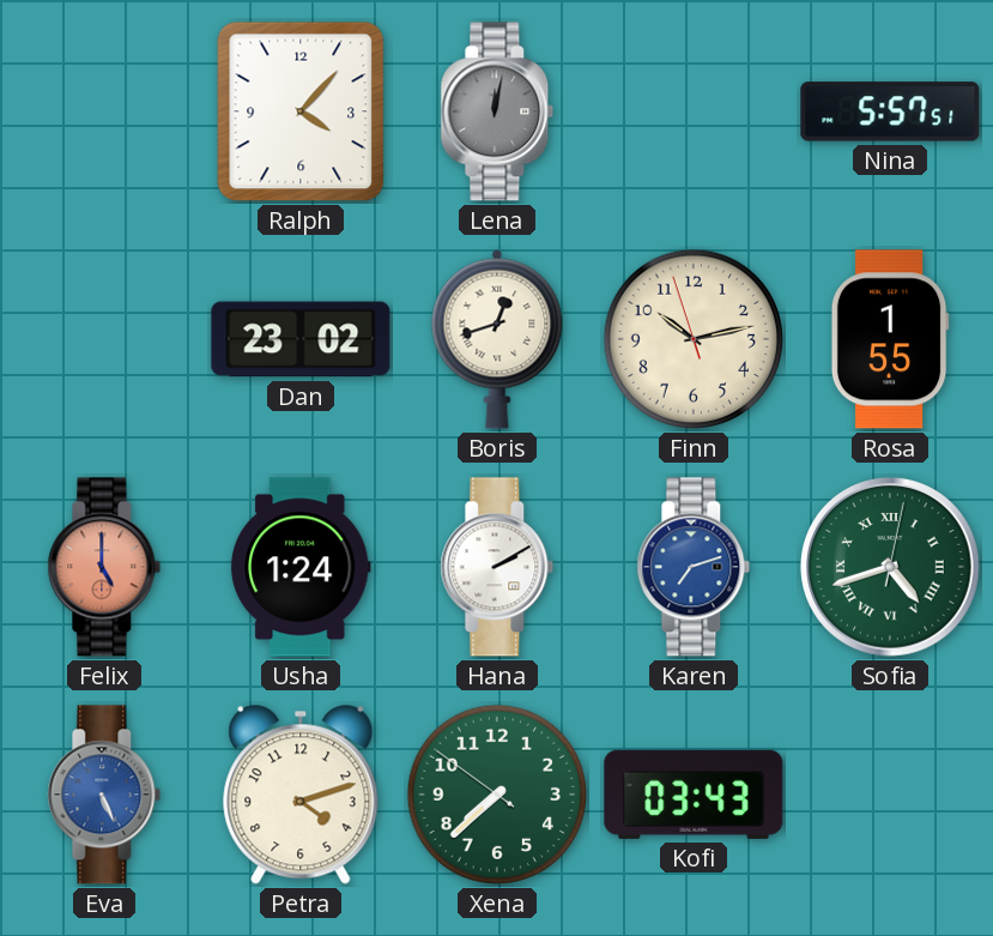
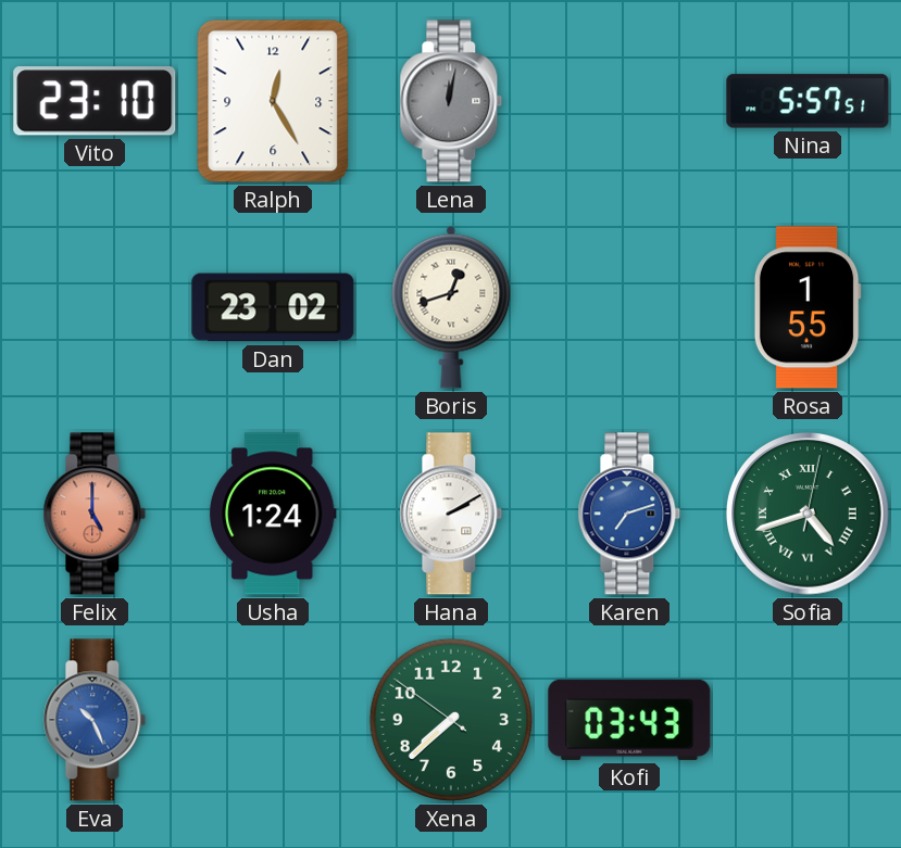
Vito: none -> 23:10 (95, 101)
Ralph: 4:07 -> 12:25 (273, 101)
Finn: 10:12 -> none (694, 339)
Eva: 5:26 -> 10:26 (95, 720)
Petra: 4:12 -> none (301, 795)
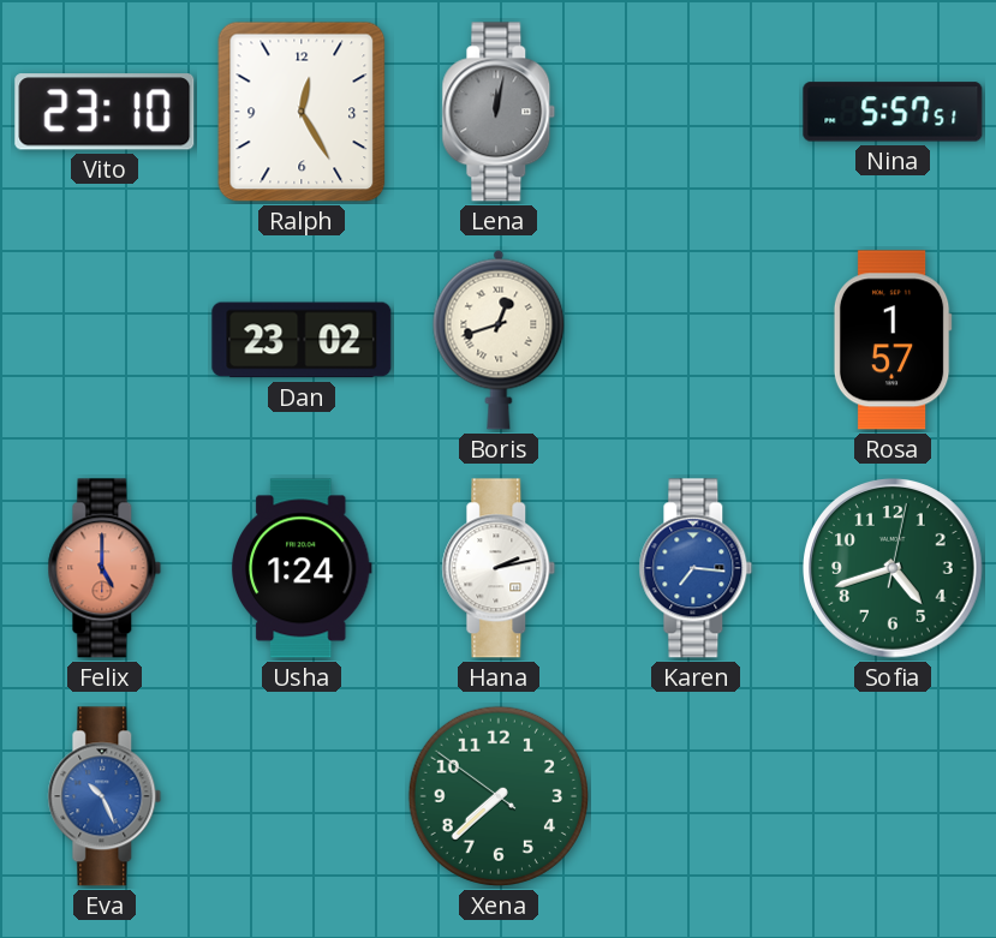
Rosa: 1:55 -> 1:57 (893, 340)
Hana: 2:10 -> 2:13 (499, 568)
Karen: 7:12 -> 7:16 (696, 568)
Sofia numerals: Roman -> Arabic (893, 568)
Kofi: 03:43 -> none (629, 720)
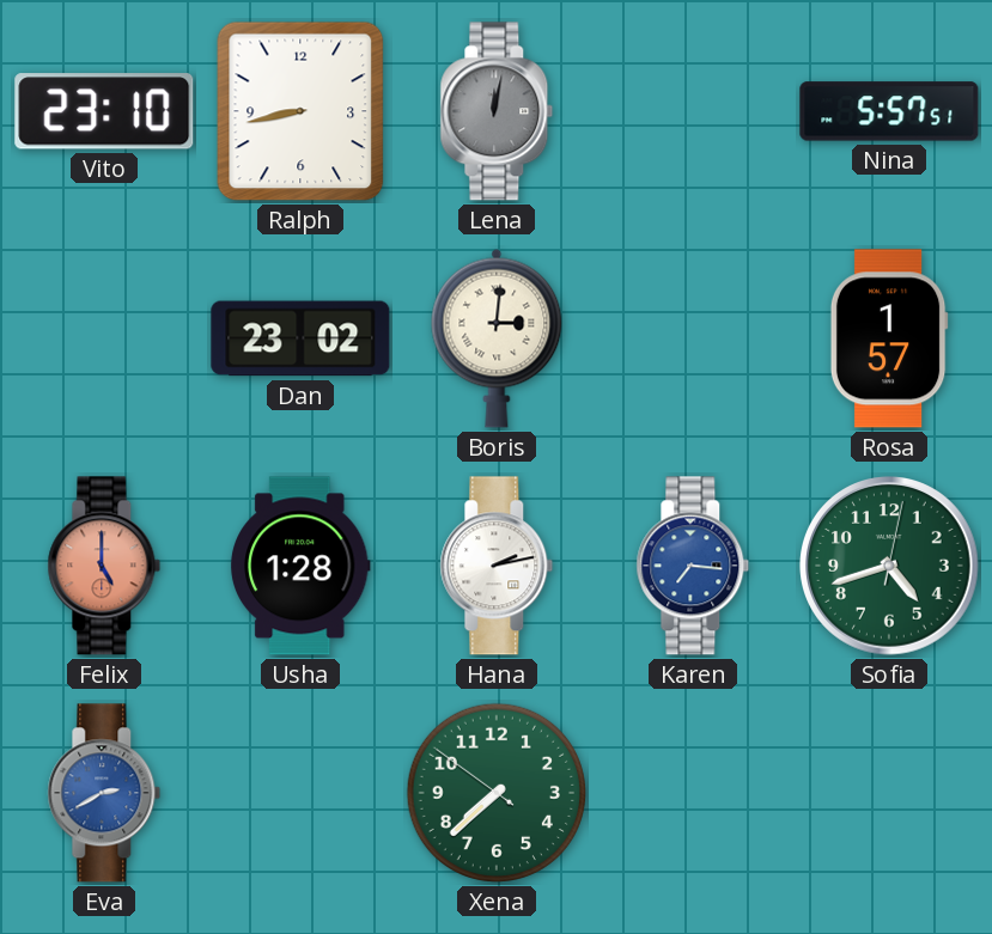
Ralph: 12:25 -> 8:43 (300, 111)
Boris: 12:42 -> 3:01 (497, 338)
Usha: 1:24 -> 1:28 (300, 566)
Eva: 10:26 -> 2:40 (104, 793)
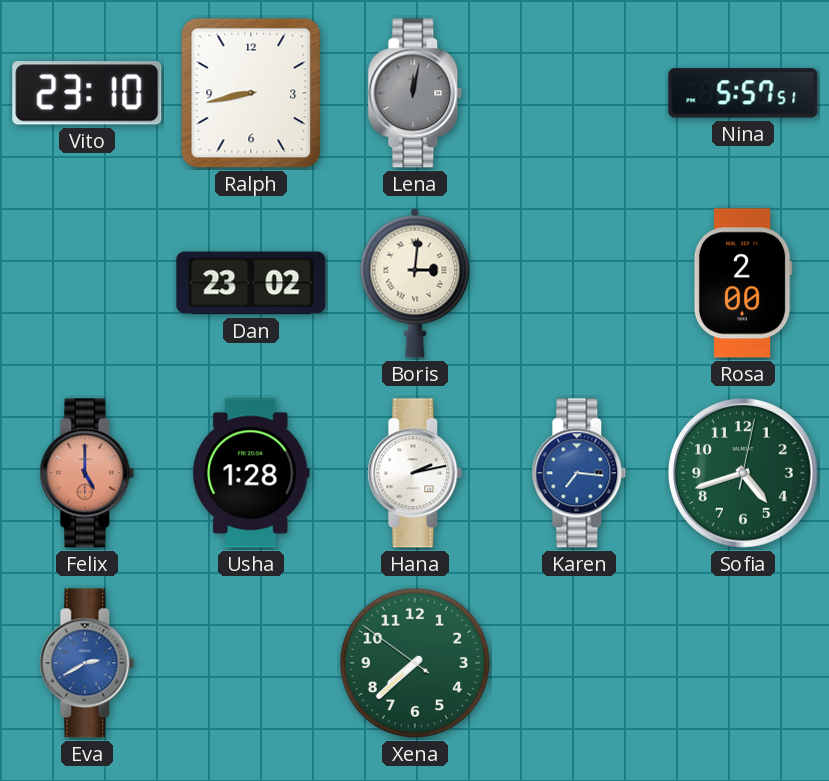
Rosa: 1:57 -> 2:00 (743, 283)
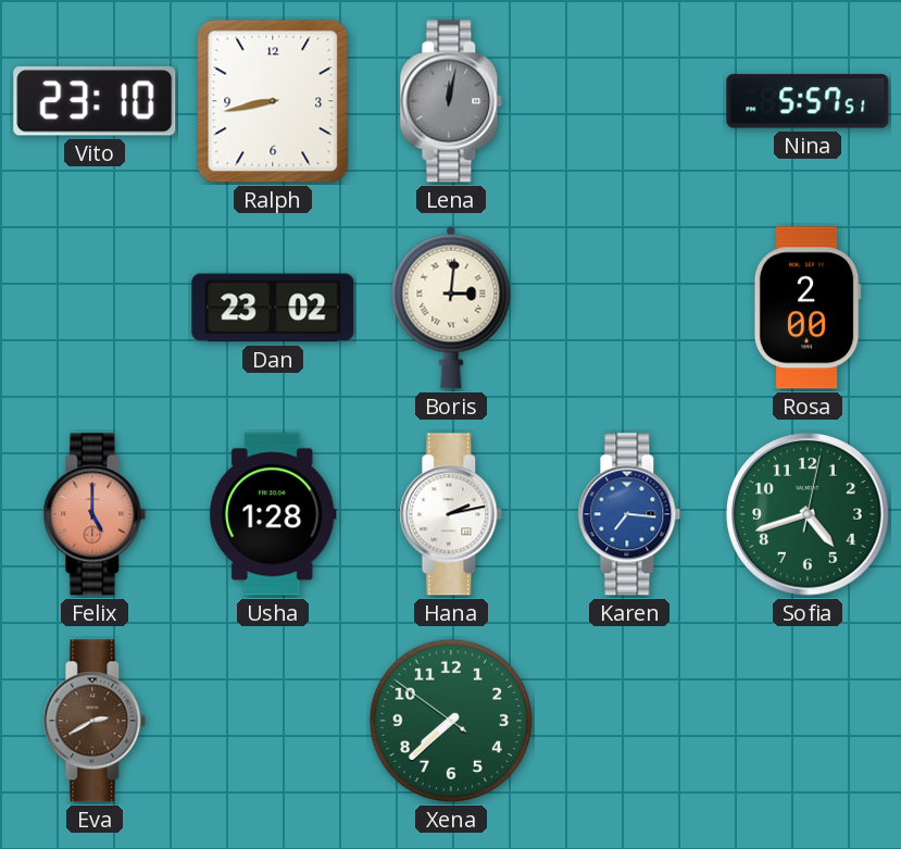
Eva dial: blue -> brown (95, 721)
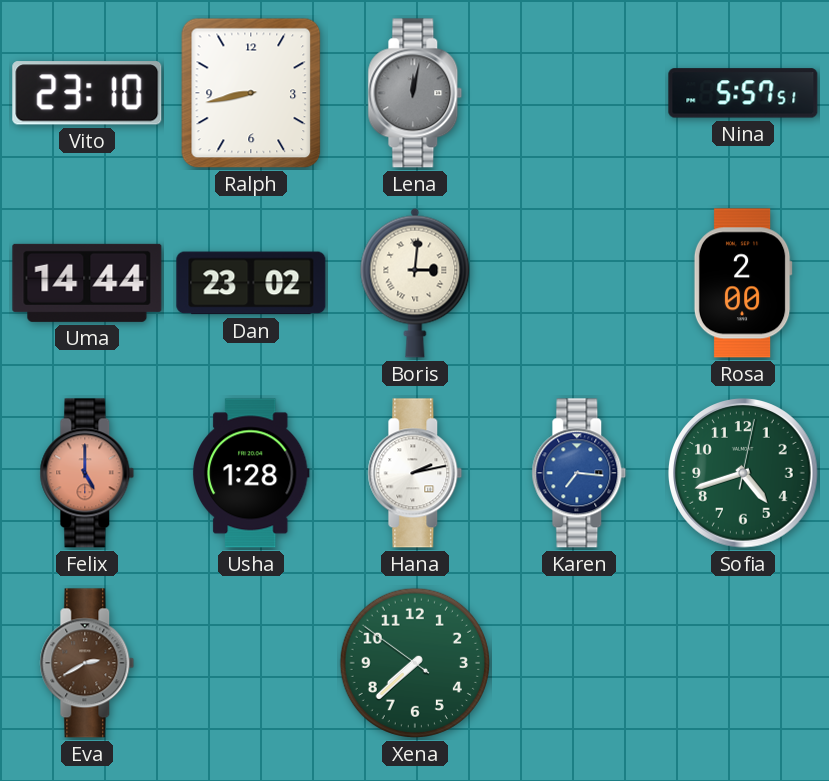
Uma: none -> 14:44 (87, 283)
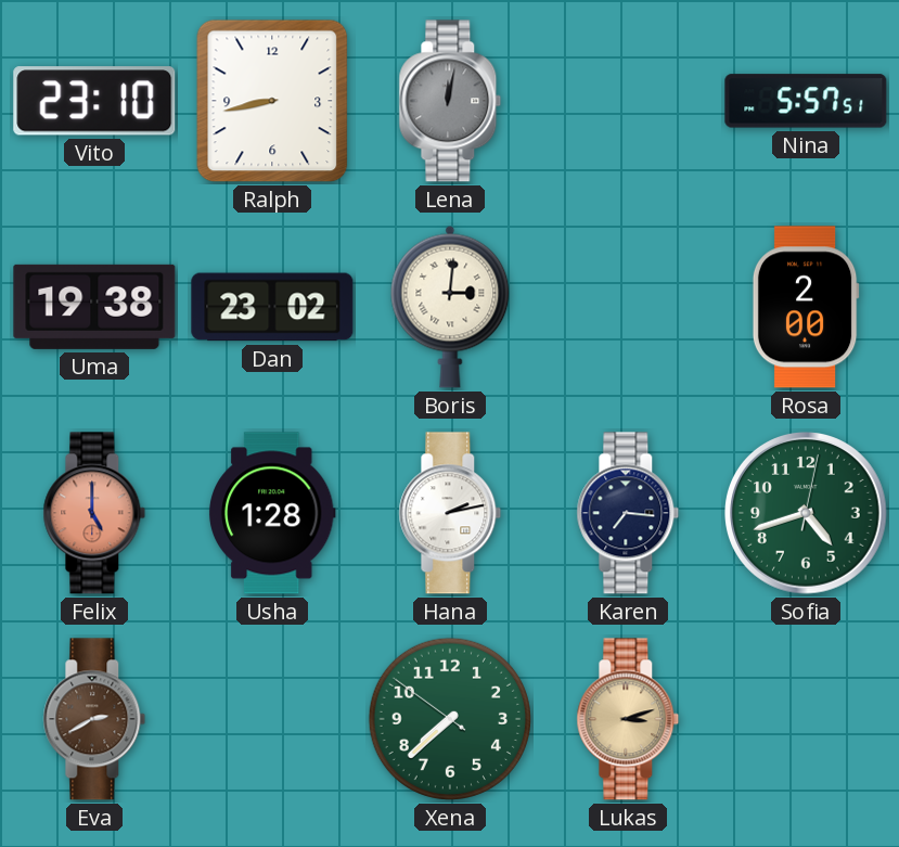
Uma: 14:44 -> 19:38 (94, 307)
Karen dial: blue -> navy (628, 513)
Lukas: none -> 3:12 (628, 719)
